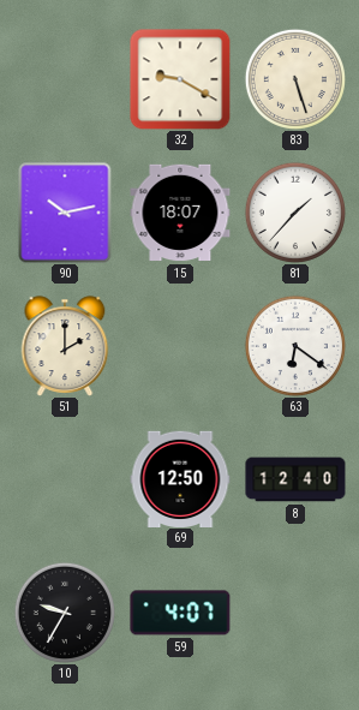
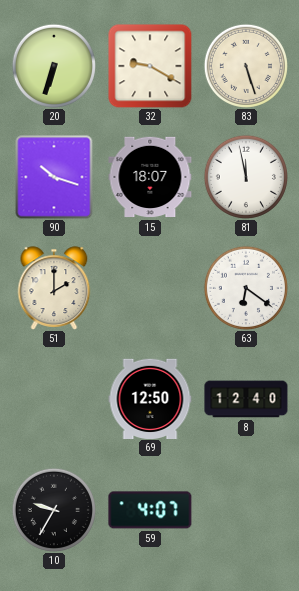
20: none -> 6:33 (54, 66)
90: 10:13 -> 10:18 (54, 177)
81: 1:37 -> 11:58 (246, 177)
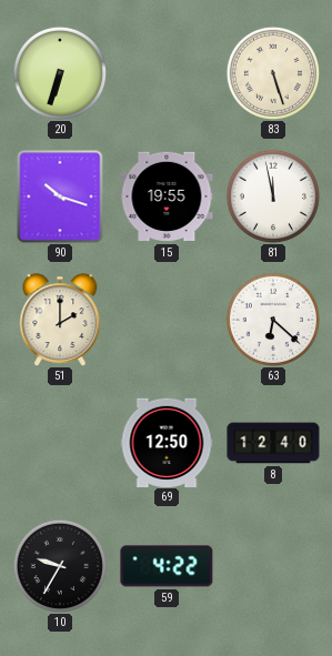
32: 9:20 -> none (150, 66)
15: 18:07 -> 19:55 (167, 196)
63: 6:21 -> 6:22 (273, 320)
59: 4:07 -> 4:22 (167, 566)
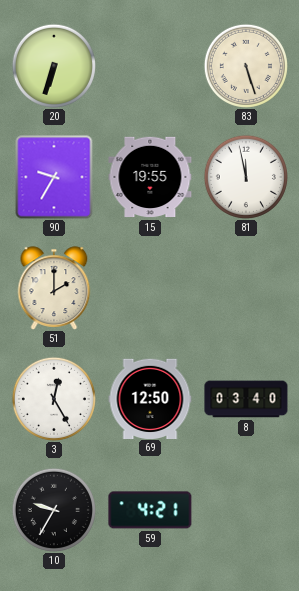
90: 10:18 -> 9:35 (54, 177)
63: 6:22 -> none (273, 320)
3: none -> 12:25 (54, 399)
8: 12:40 -> 03:40 (246, 399)
59: 4:22 -> 4:21 (150, 510)
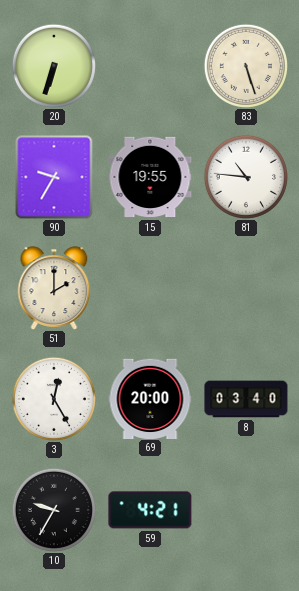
81: 11:58 -> 10:46 (246, 177)
69: 12:50 -> 20:00 (150, 398)
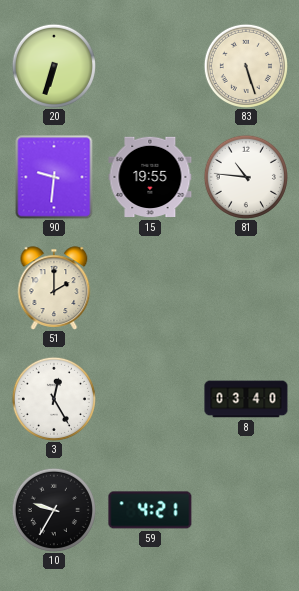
90: 9:35 -> 9:31 (54, 177)
69: 20:00 -> none (150, 398)
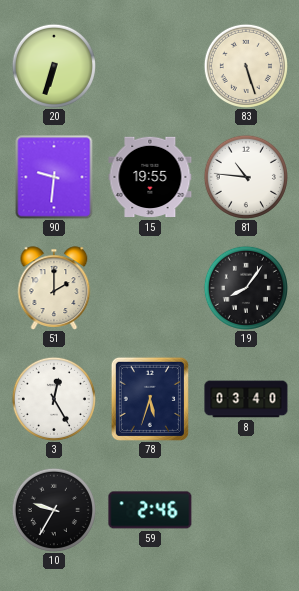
19: none -> 8:06 (246, 288)
78: none -> 5:33 (150, 399)
59: 4:21 -> 2:46 (150, 510)
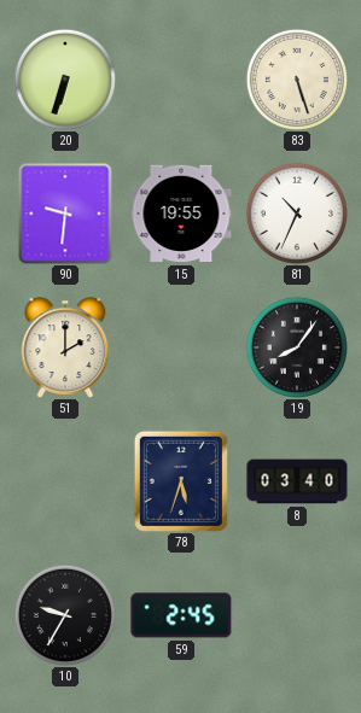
81: 10:46 -> 10:34 (297, 214)
3: 12:25 -> none (54, 399)
59: 2:46 -> 2:45 (181, 615)
